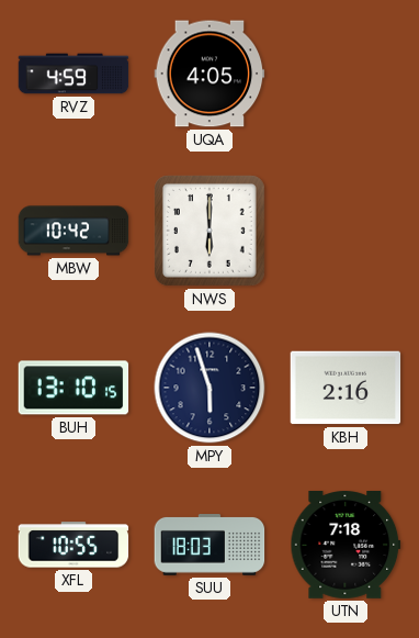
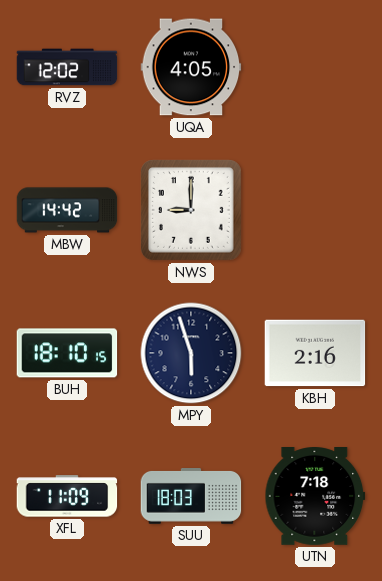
RVZ: 4:59 -> 12:02 (67, 67)
MBW: 10:42 -> 14:42 (67, 210)
NWS: 6:00 -> 9:00 (191, 210)
BUH: 13:10 -> 18:10 (67, 353)
XFL: 10:55 -> 11:09 (67, 496)
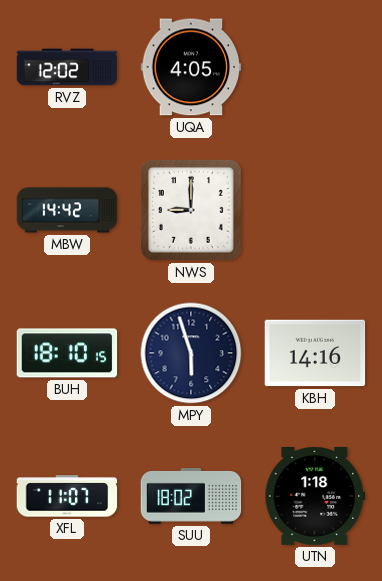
KBH: 2:16 -> 14:16 (315, 353)
XFL: 11:09 -> 11:07 (67, 496)
SUU: 18:03 -> 18:02 (191, 497)
UTN: 7:18 -> 1:18 (315, 497)
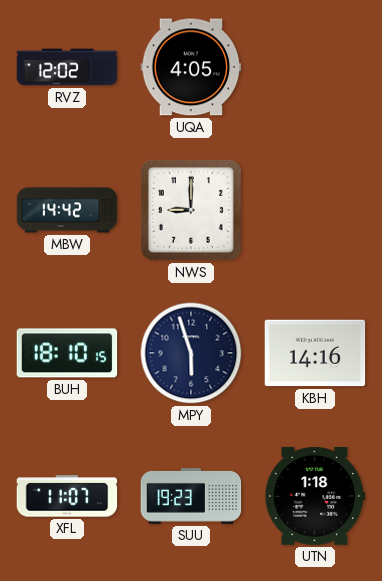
SUU: 18:02 -> 19:23 (191, 497)
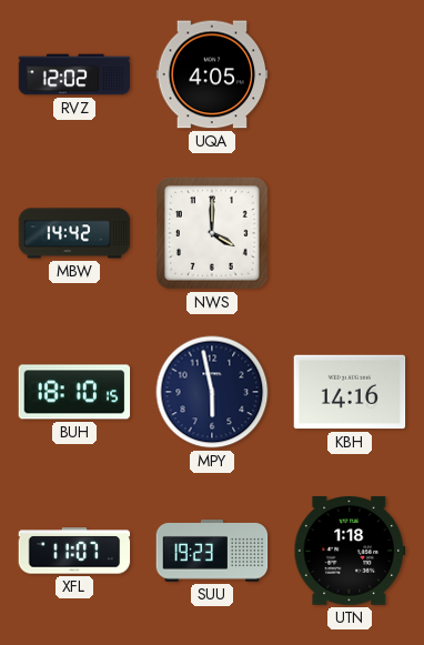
NWS: 9:00 -> 4:00 (212, 233)
MPY: 5:57 -> 5:58 (212, 392)
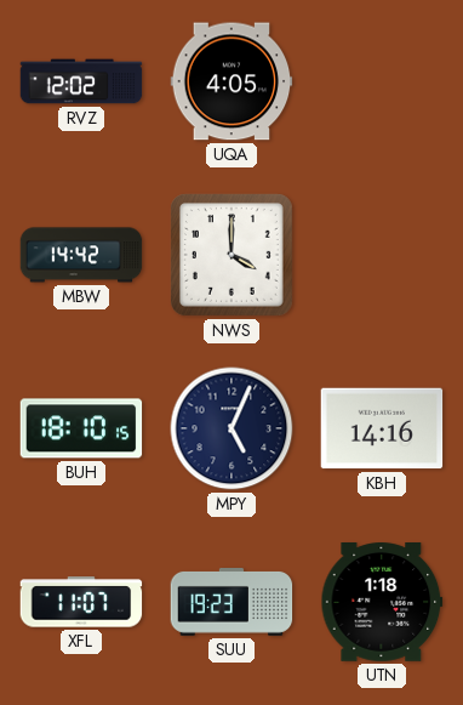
MPY: 5:58 -> 5:04 (232, 428)
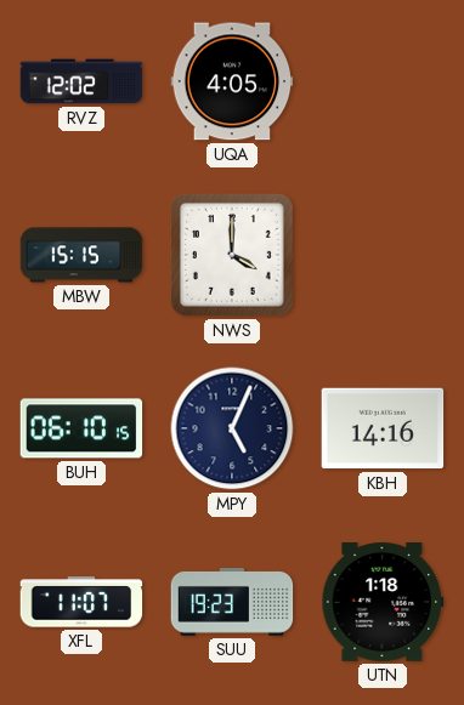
MBW: 14:42 -> 15:15 (81, 255)
BUH: 18:10 -> 06:10 (81, 428)
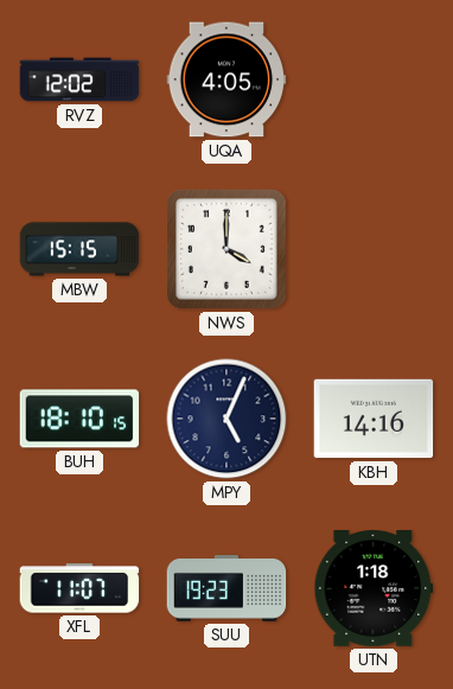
BUH: 06:10 -> 18:10 (79, 419)
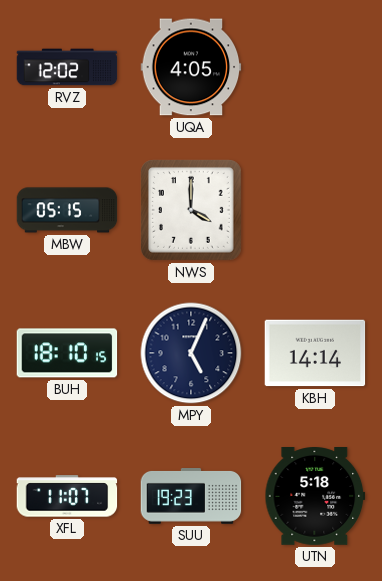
MBW: 15:15 -> 05:15 (67, 210)
KBH: 14:16 -> 14:14 (315, 353)
UTN: 1:18 -> 5:18 (315, 497)
